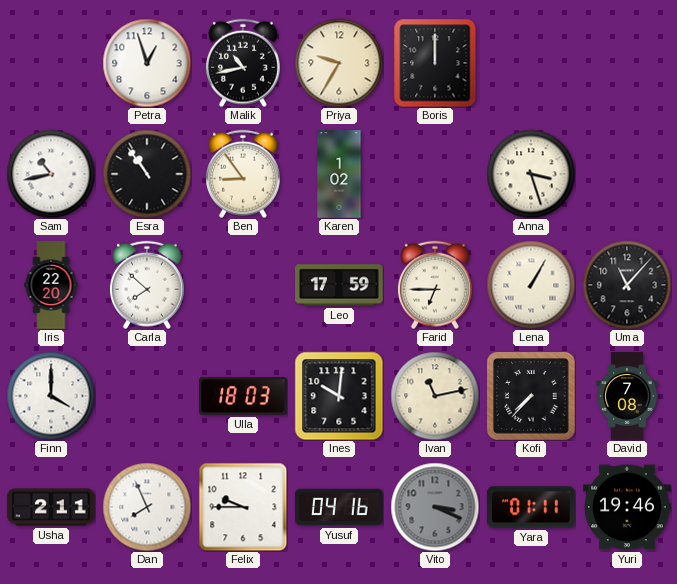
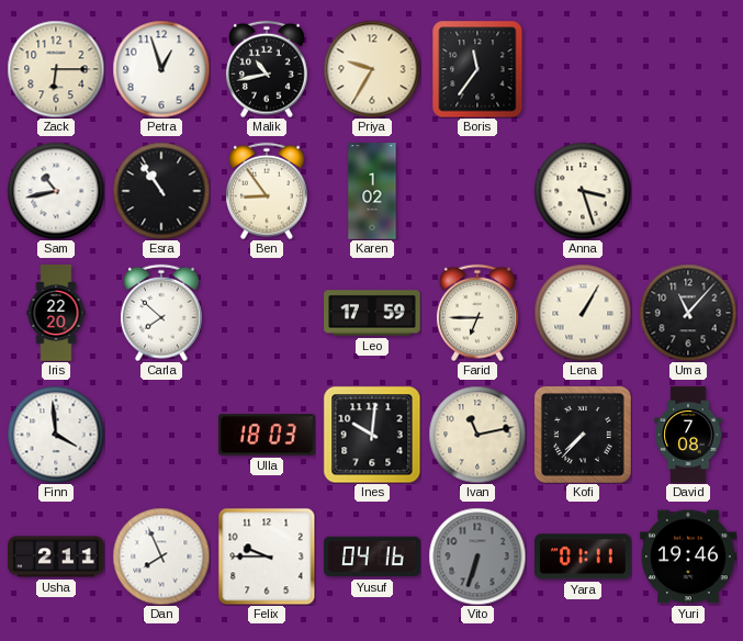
Zack: none -> 6:15 (56, 69)
Boris: 12:00 -> 11:36 (477, 69)
Finn: 4:00 -> 3:59 (56, 435)
Vito: 3:19 -> 6:33 (477, 556)
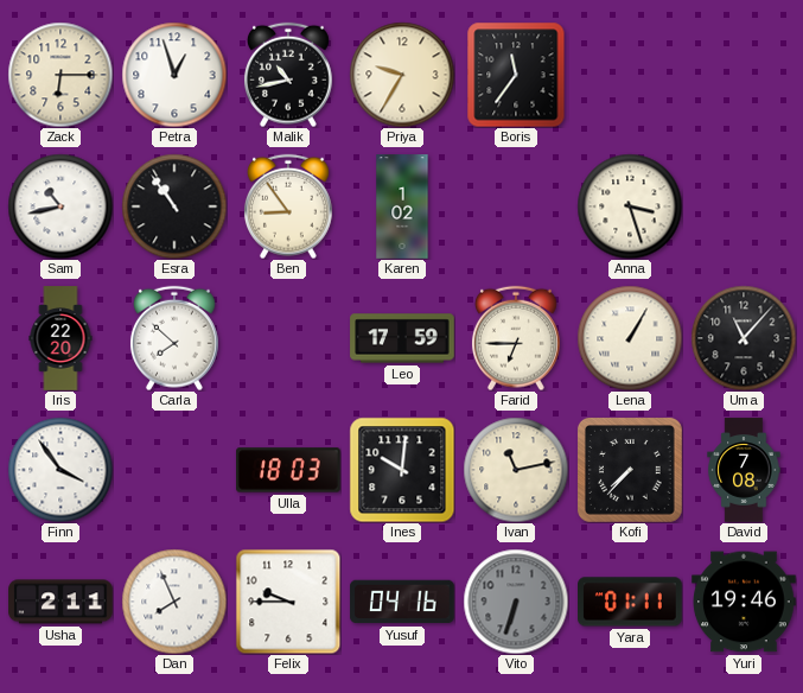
Finn: 3:59 -> 3:54 (60, 470)
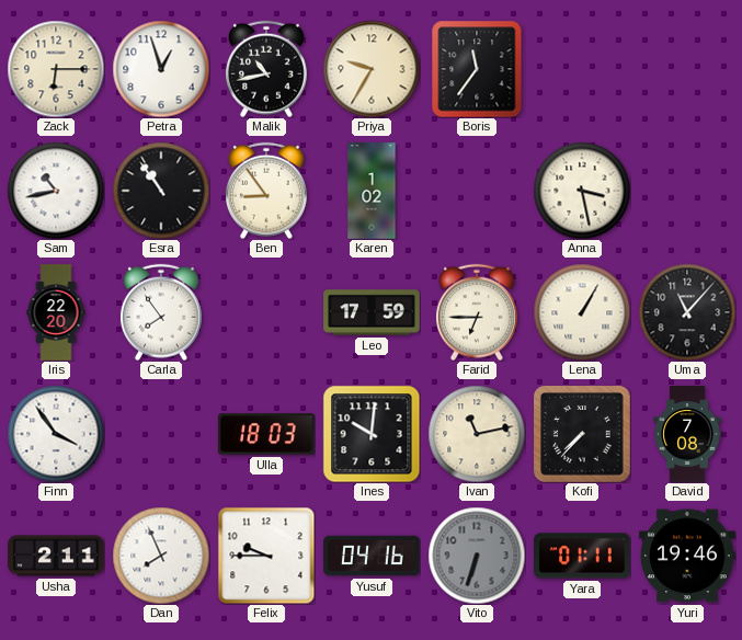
Anna: 3:27 -> 3:28 (582, 191)
Carla: 7:52 -> 7:54 (161, 312)
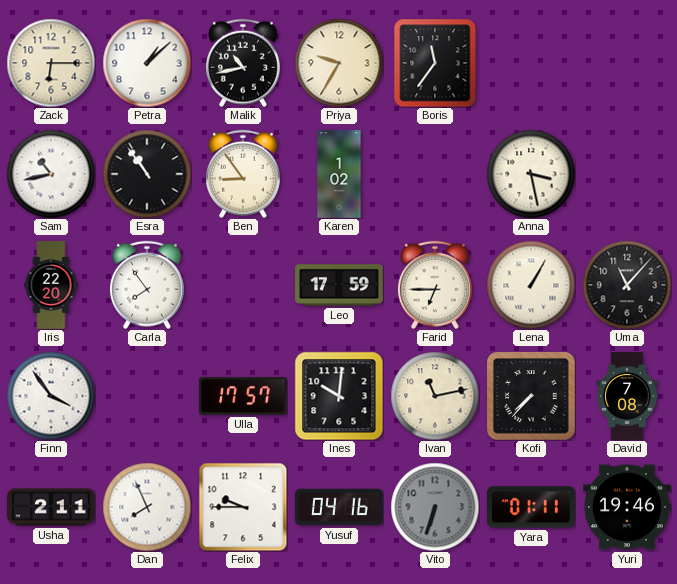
Petra: 12:57 -> 1:08 (147, 63)
Ulla: 18:03 -> 17:57 (243, 396)
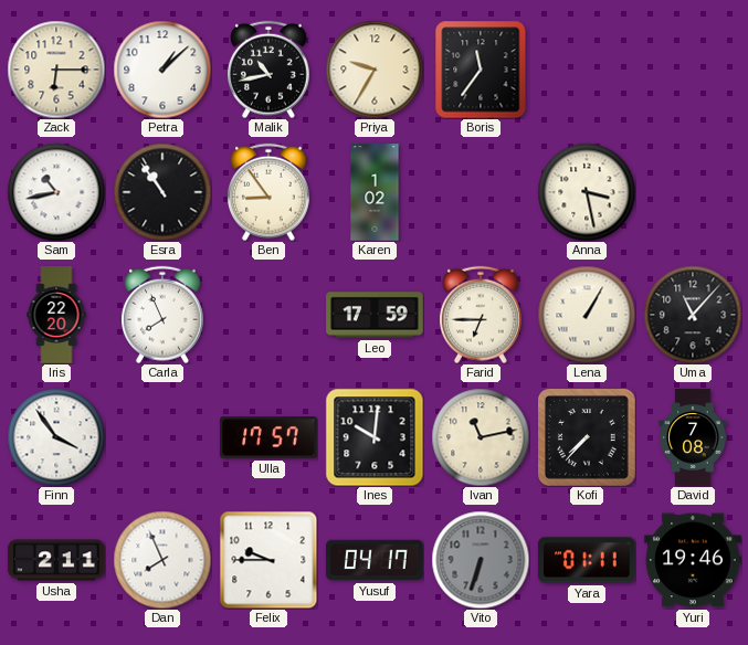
Carla: 7:54 -> 7:56 (162, 315)
Yusuf: 04:16 -> 04:17 (375, 560)
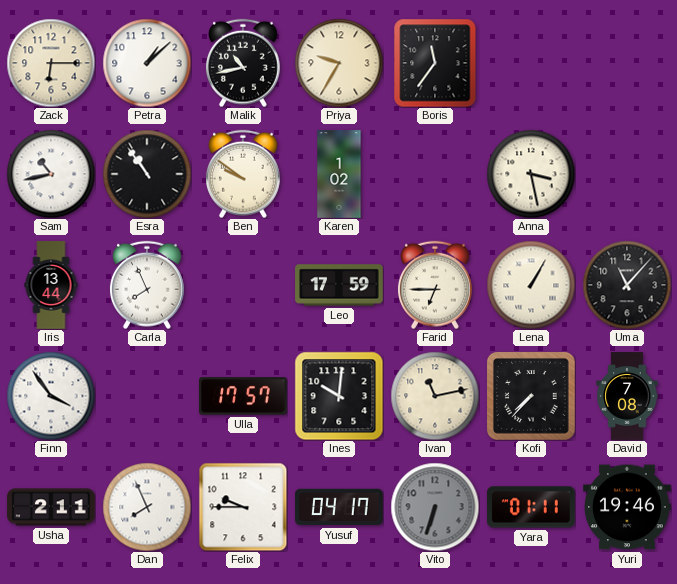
Ben: 8:54 -> 9:51 (243, 174)
Iris: 22:20 -> 13:44 (51, 285)
